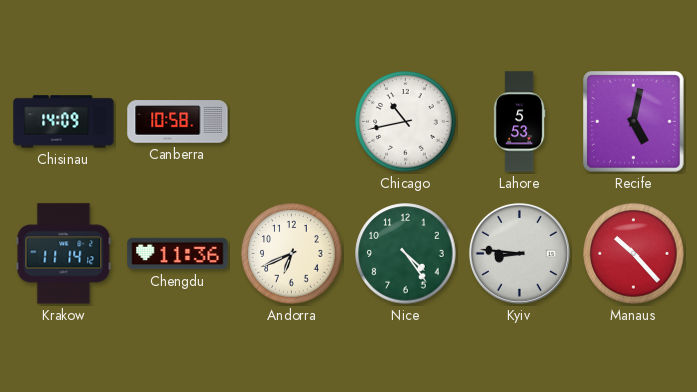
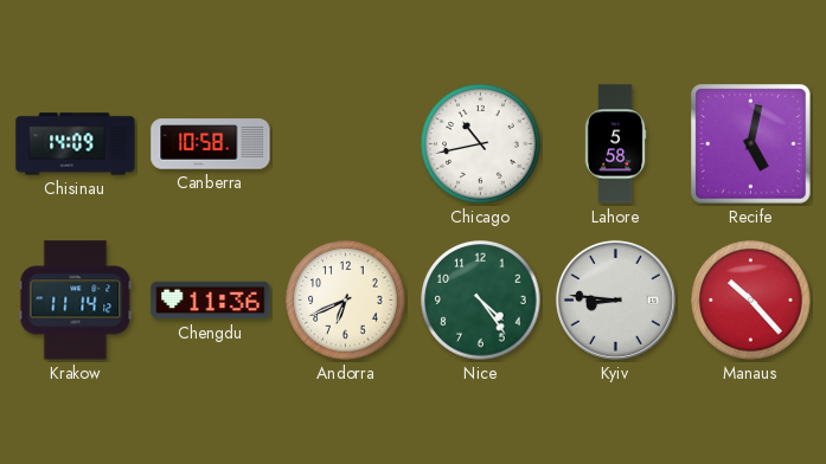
Lahore: 5:53 -> 5:58 (615, 144)
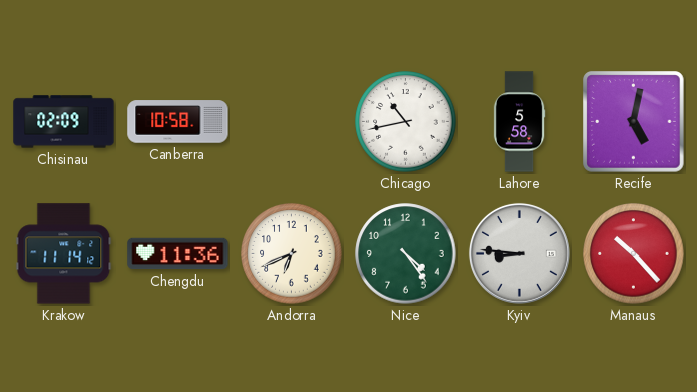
Chisinau: 14:09 -> 02:09 (64, 122)
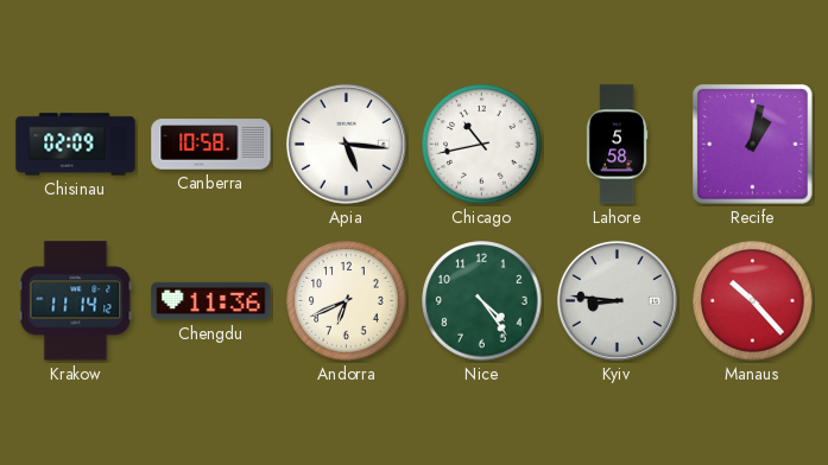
Apia: none -> 5:16 (346, 144)
Recife: 5:02 -> 1:02 (753, 145)
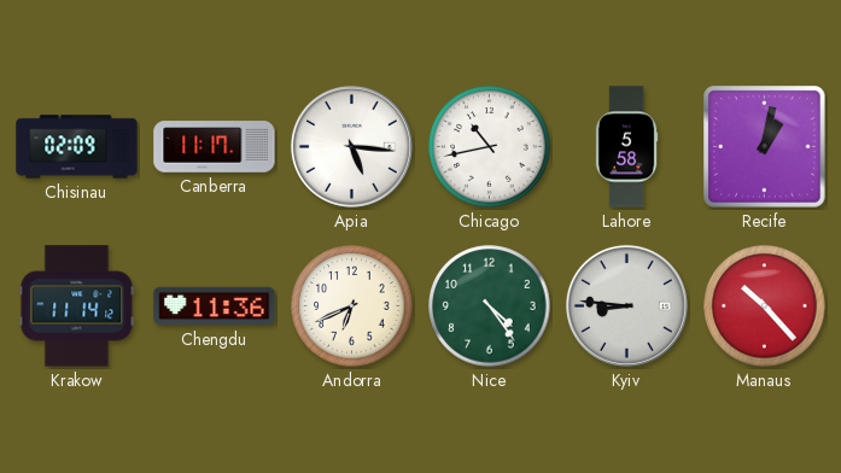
Canberra: 10:58 -> 11:17 (215, 147)
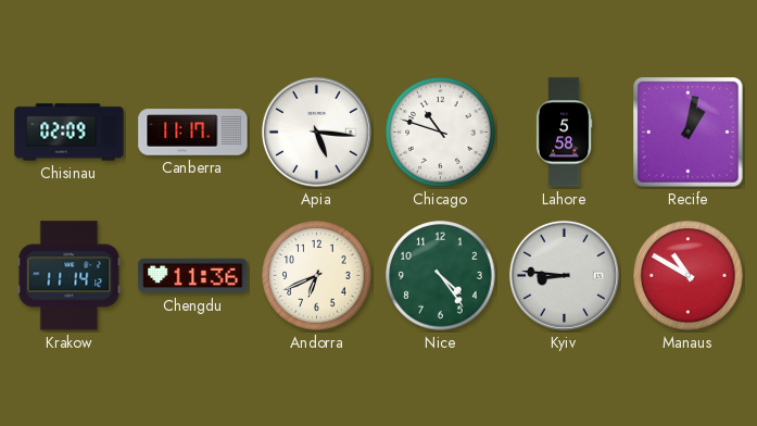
Chicago: 10:43 -> 10:48 (441, 133)
Manaus: 10:23 -> 10:50 (689, 276)
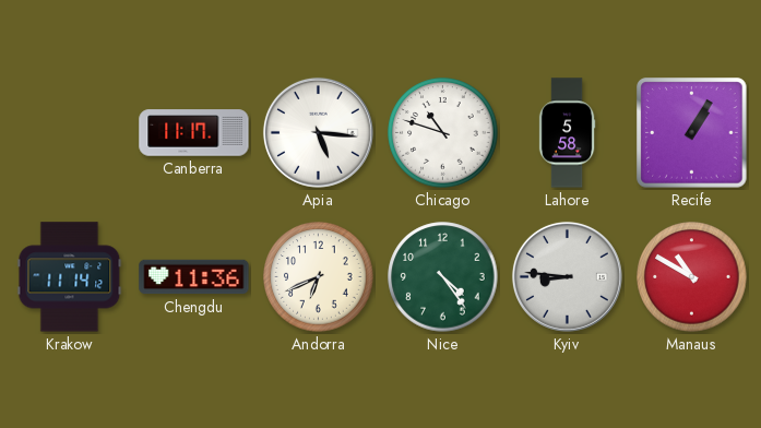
Chisinau: 02:09 -> none (70, 133)
Recife: 1:02 -> 1:05 (692, 133)
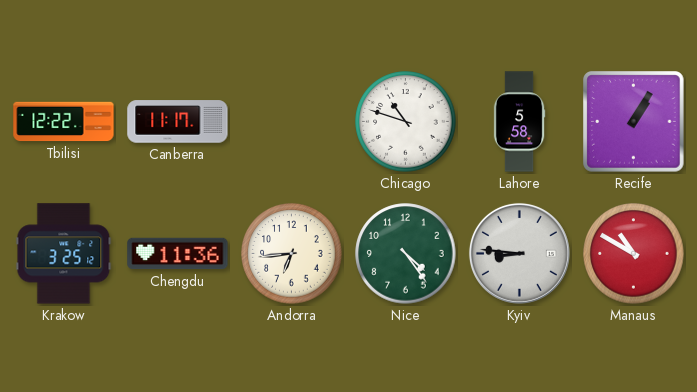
Tbilisi: none -> 12:22 (64, 122)
Apia: 5:16 -> none (318, 132)
Krakow: 11:14 -> 3:25 (64, 254)
Andorra: 6:41 -> 6:44 (292, 254)
